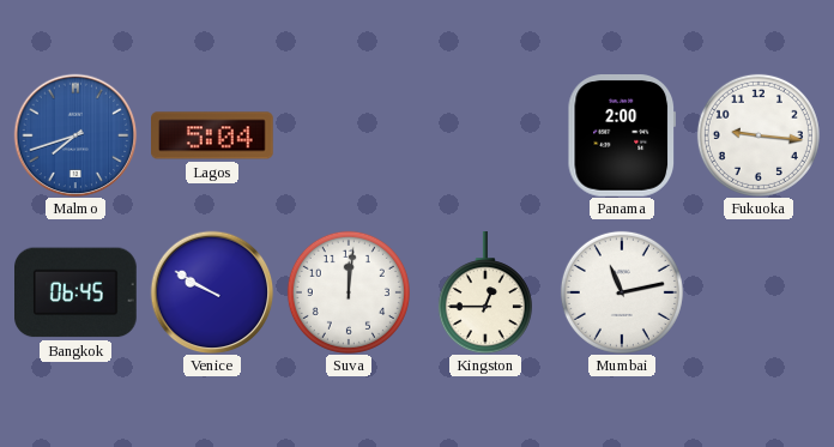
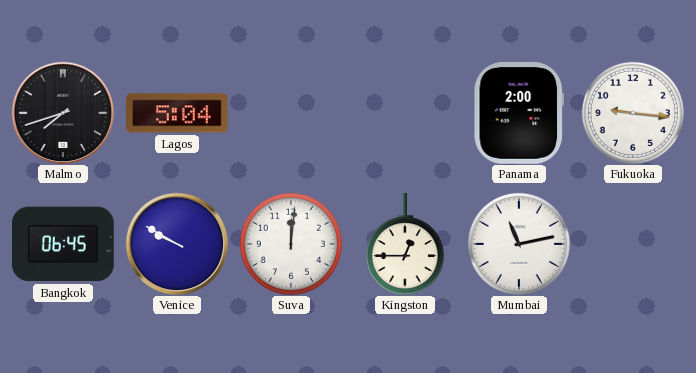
Malmo dial: blue -> black (63, 113)
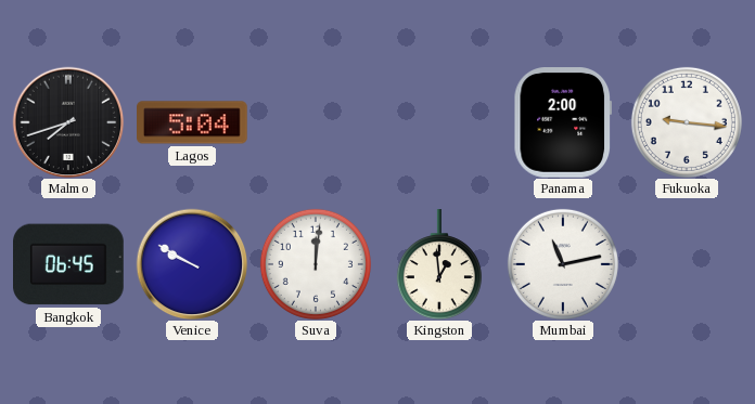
Kingston: 12:45 -> 12:59 (439, 264)
